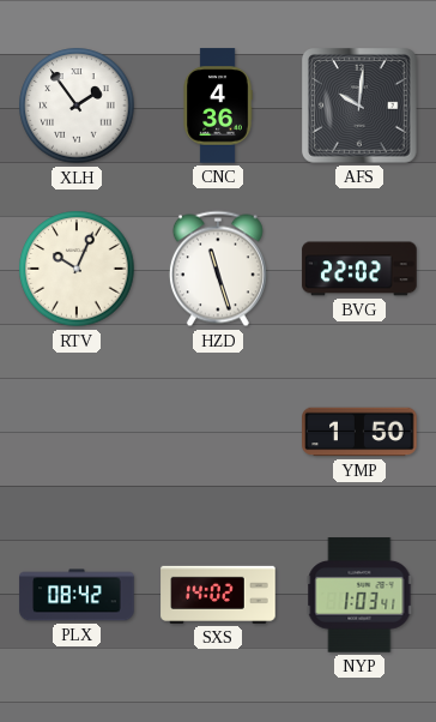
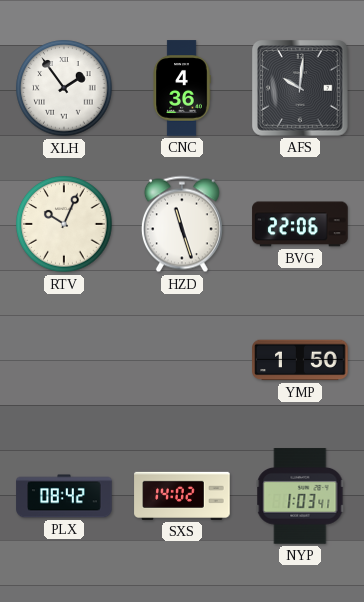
BVG: 22:02 -> 22:06 (300, 224)
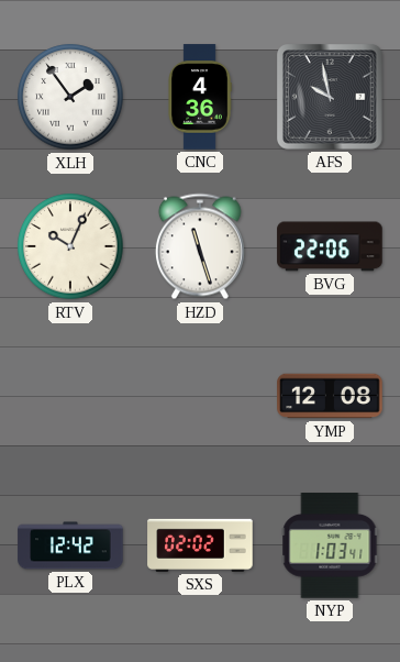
AFS: 10:01 -> 9:58 (330, 97)
YMP: 1:50 -> 12:08 (330, 396)
PLX: 08:42 -> 12:42 (70, 545)
SXS: 14:02 -> 02:02 (200, 545)
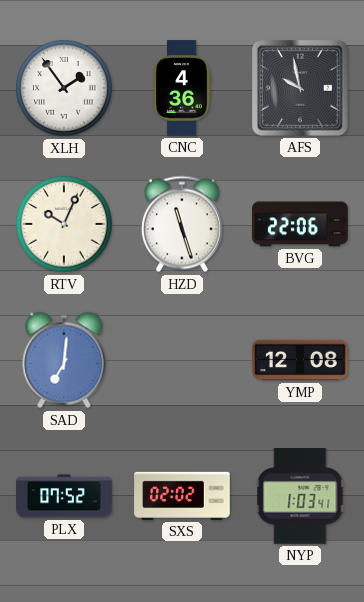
SAD: none -> 7:01 (64, 360)
PLX: 12:42 -> 07:52 (64, 496)
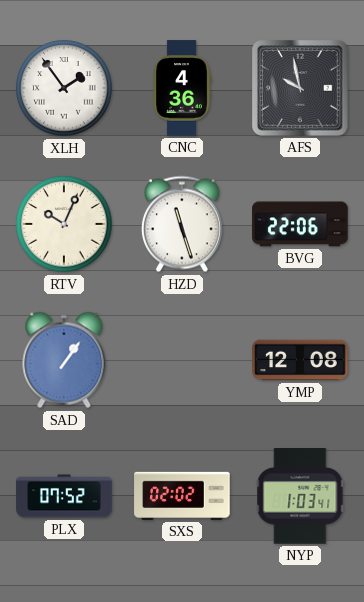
SAD: 7:01 -> 1:06 (64, 360)
